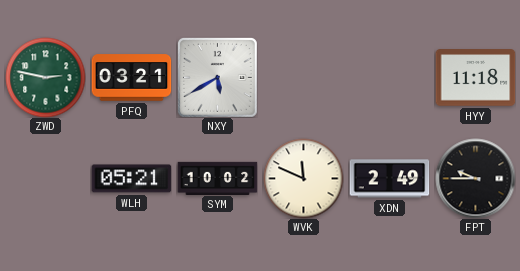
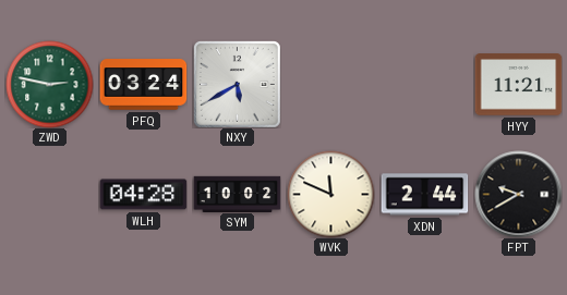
PFQ: 03:21 -> 03:24 (143, 85)
HYY: 11:18 -> 11:21 (518, 85)
WLH: 05:21 -> 04:28 (143, 195)
XDN: 2:49 -> 2:44 (424, 195)
FPT: 9:45 -> 9:40 (518, 194)
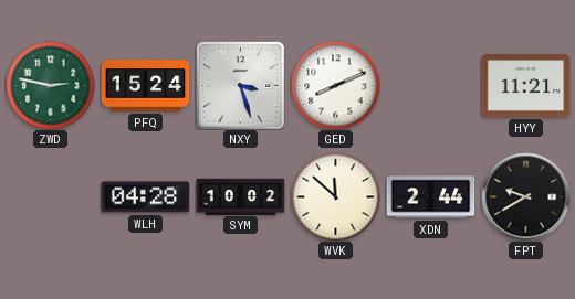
PFQ: 03:24 -> 15:24 (145, 86)
NXY: 5:40 -> 3:27 (240, 85)
GED: none -> 8:11 (335, 85)
WVK: 11:49 -> 11:52 (335, 196)
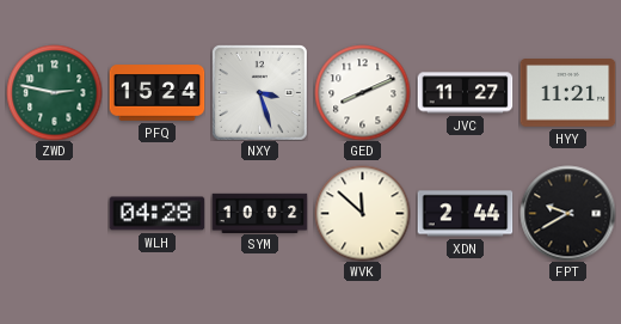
JVC: none -> 11:27 (465, 93)
